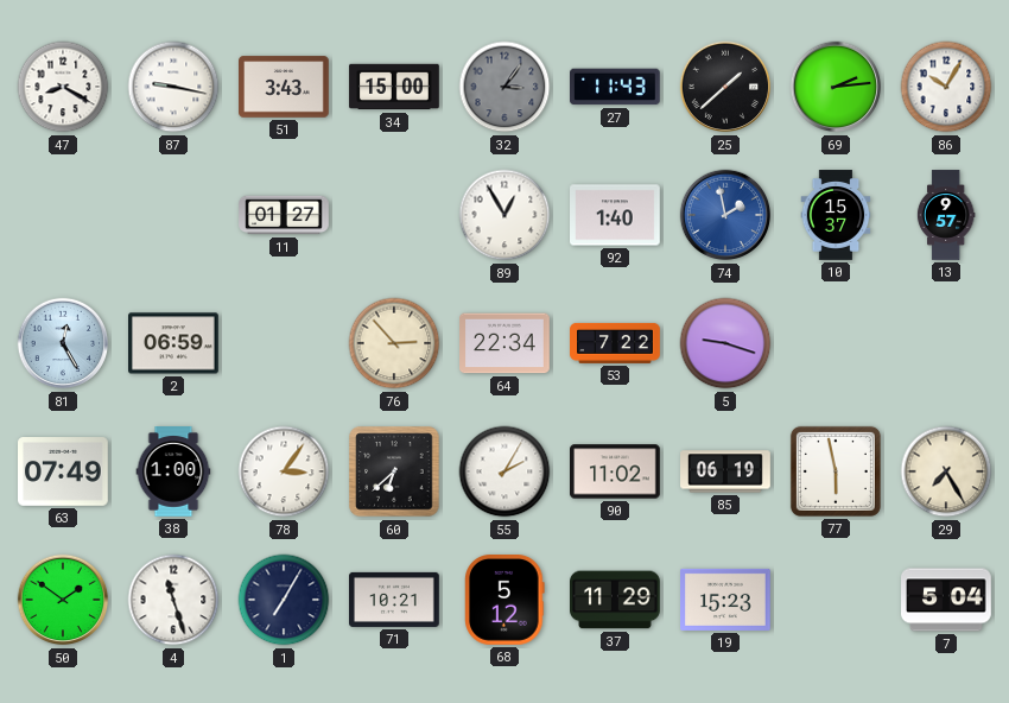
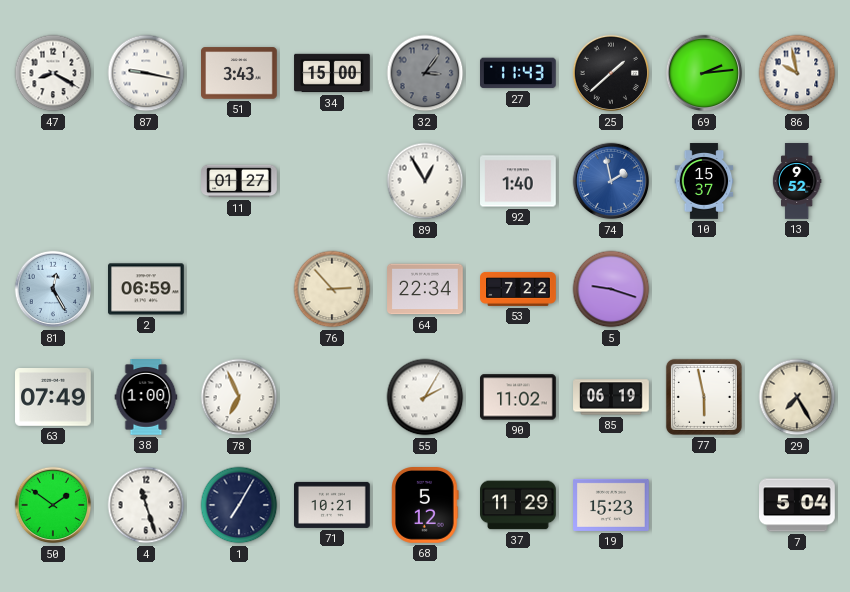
86: 10:05 -> 9:58 (797, 73)
13: 9:57 -> 9:52 (797, 181)
78: 3:06 -> 6:56 (239, 397)
60: 6:38 -> none (394, 471)
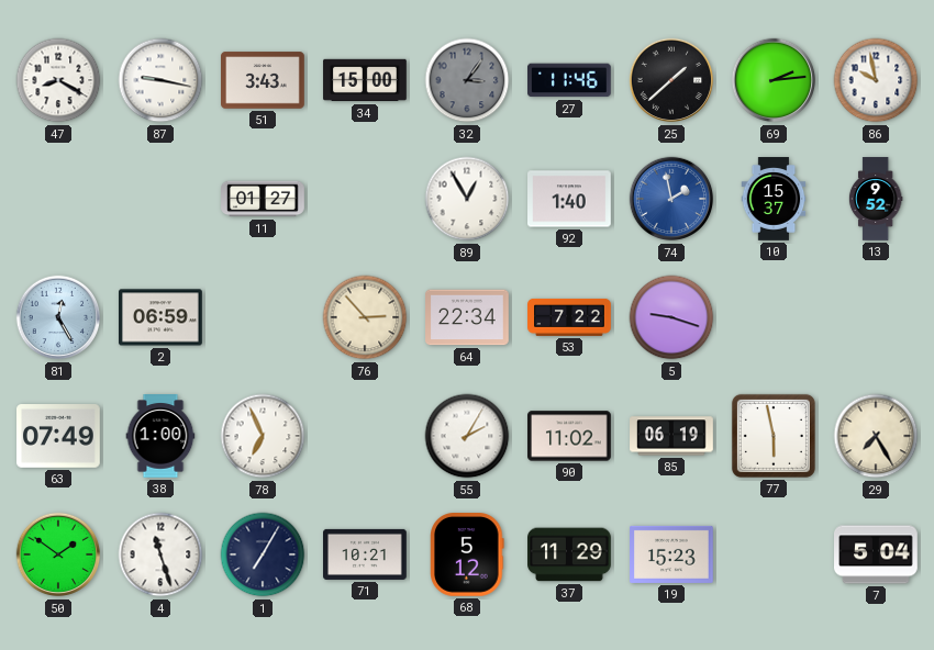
27: 11:43 -> 11:46 (570, 80)
